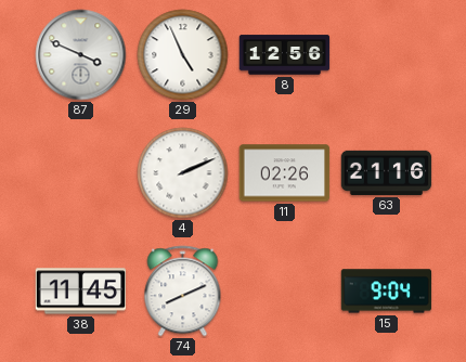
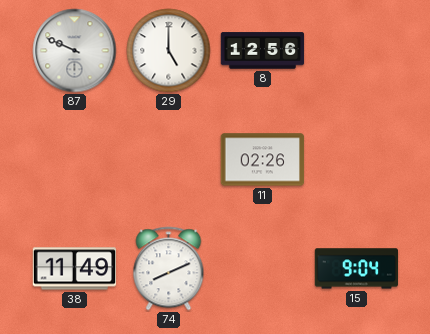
87: 3:49 -> 9:49 (75, 51)
29: 4:56 -> 5:00 (169, 51)
4: 2:11 -> none (183, 173)
63: 21:16 -> none (387, 172)
38: 11:45 -> 11:49 (75, 269)
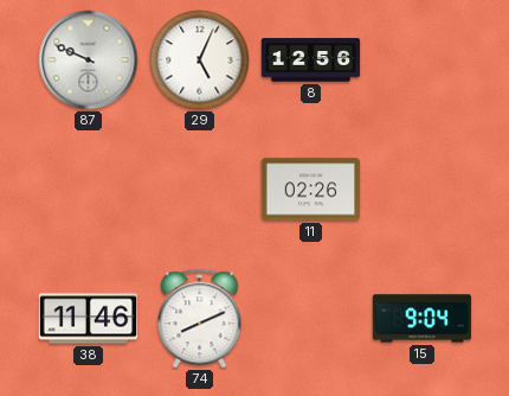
29: 5:00 -> 5:04 (200, 60)
38: 11:49 -> 11:46 (89, 319)
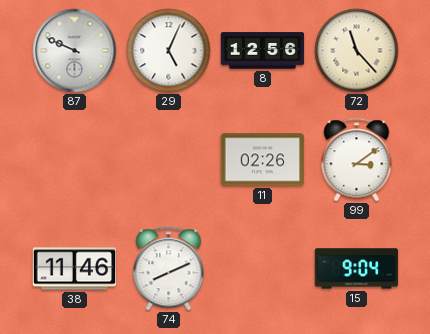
72: none -> 11:23 (357, 51)
99: none -> 3:09 (357, 160)
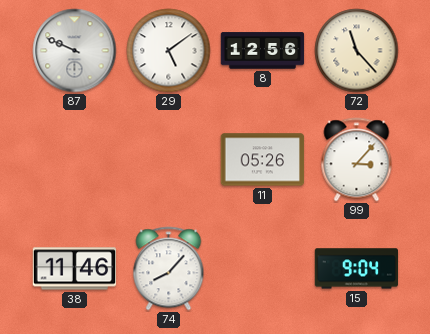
29: 5:04 -> 5:09 (169, 51)
11: 02:26 -> 05:26 (263, 160)
99: 3:09 -> 3:07 (357, 160)
74: 8:11 -> 8:07 (169, 269)
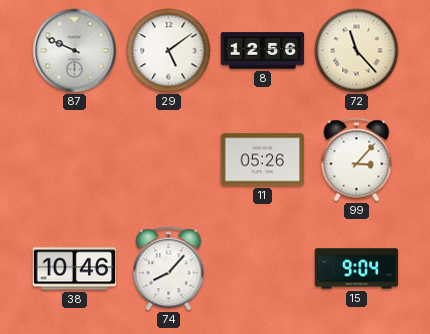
38: 11:46 -> 10:46 (75, 269)
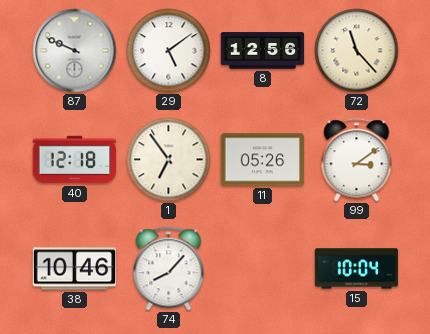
40: none -> 12:18 (75, 160)
1: none -> 6:54 (169, 160)
99: 3:07 -> 3:09 (357, 160)
15: 9:04 -> 10:04 (357, 269)
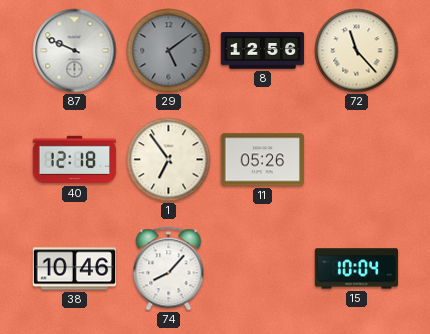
29 dial: white -> grey (169, 51)
99: 3:09 -> none (357, 160)
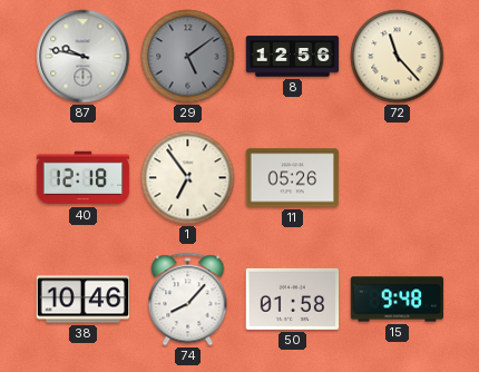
87: 9:49 -> 9:47 (84, 57)
50: none -> 01:58 (293, 298)
15: 10:04 -> 9:48 (398, 300)
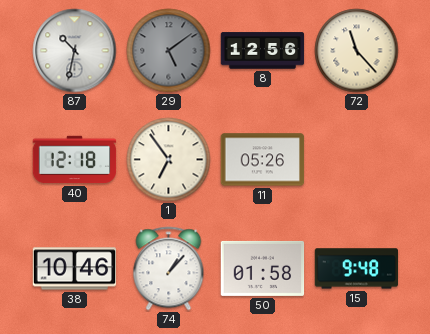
87: 9:47 -> 10:32 (75, 51)
74: 8:07 -> 1:07 (169, 269)
